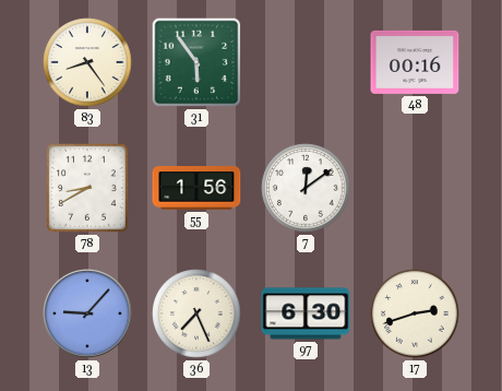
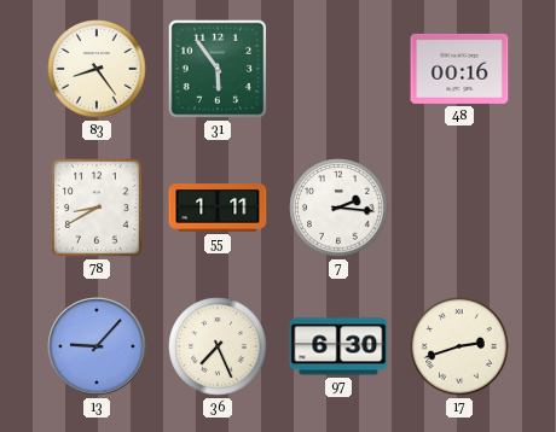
55: 1:56 -> 1:11 (218, 208)
7: 12:09 -> 2:16 (338, 208)
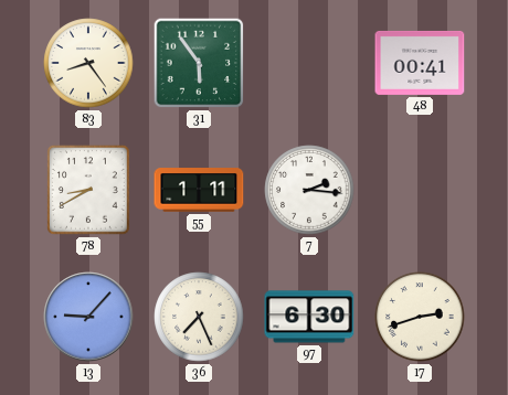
48: 00:16 -> 00:41 (420, 63)
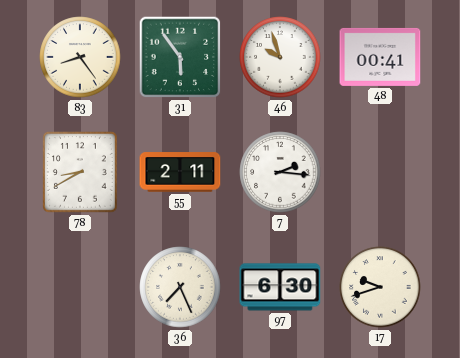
46: none -> 9:57 (280, 57)
55: 1:11 -> 2:11 (180, 172)
13: 9:07 -> none (88, 317)
17: 2:42 -> 9:42 (380, 287)
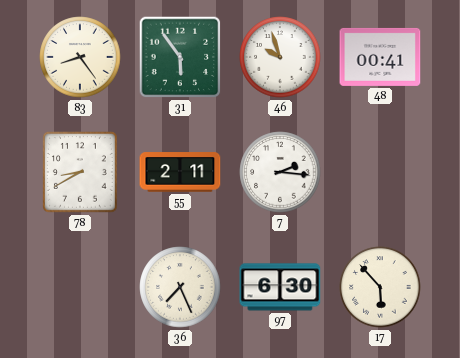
17: 9:42 -> 5:53 (380, 287)
